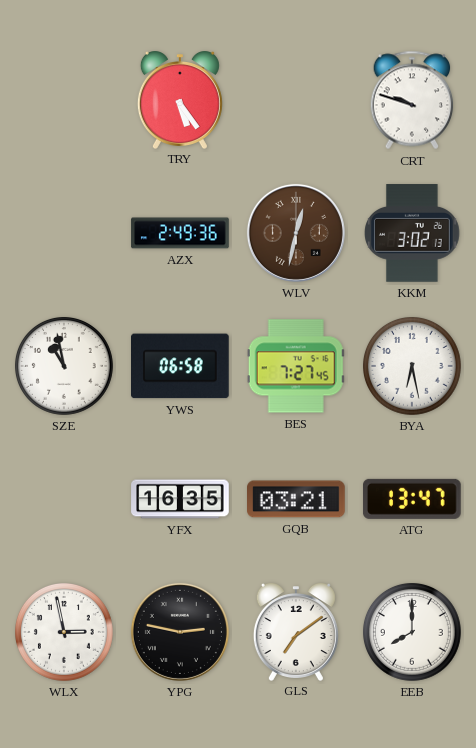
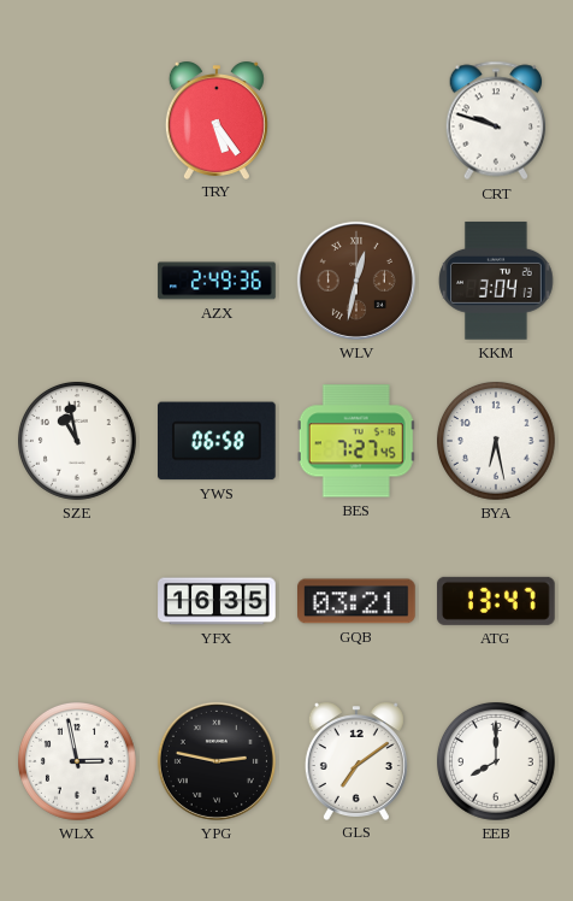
KKM: 3:02 -> 3:04 (496, 281)
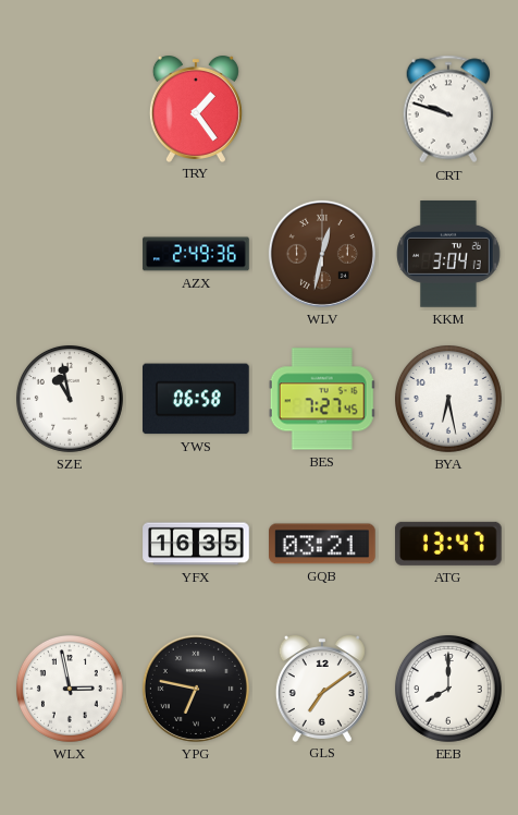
TRY: 5:24 -> 1:24 (196, 109)
YPG: 2:47 -> 6:47 (196, 689)
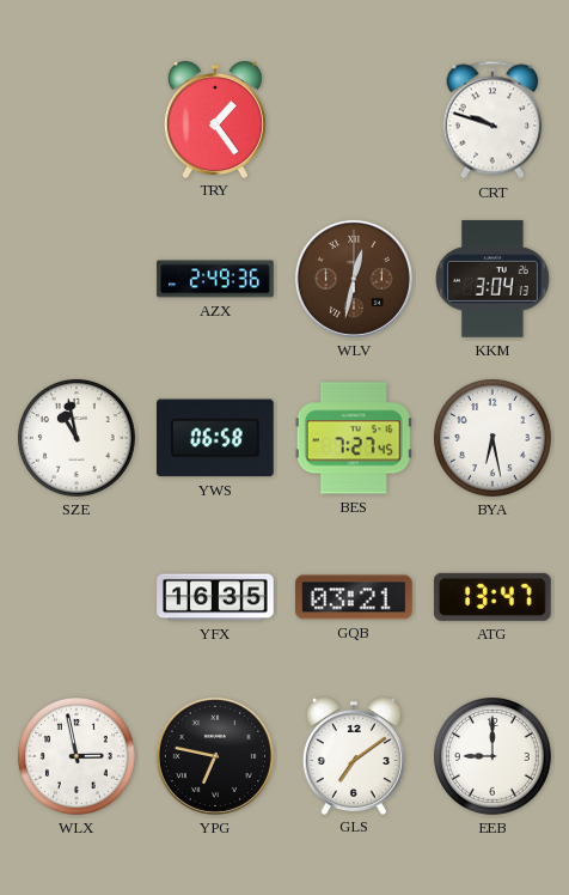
EEB: 8:00 -> 9:00 (494, 757)
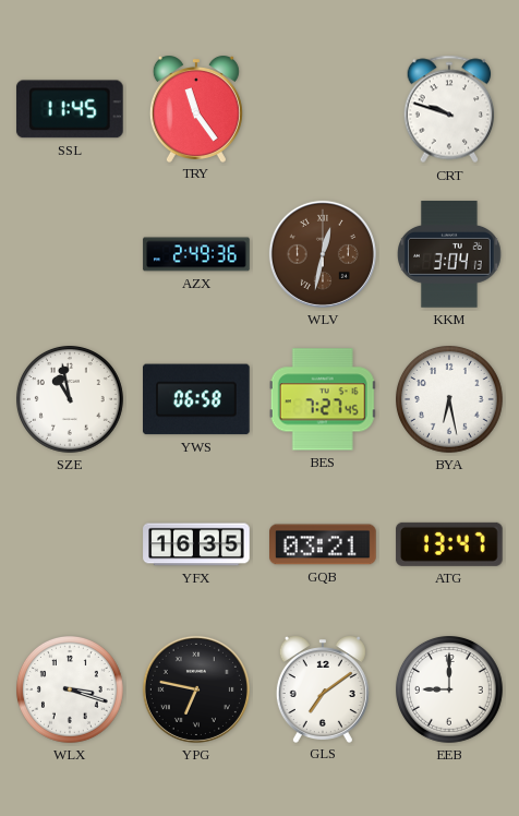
SSL: none -> 11:45 (70, 109)
TRY: 1:24 -> 11:24 (196, 109)
WLX: 2:58 -> 3:18 (71, 691)
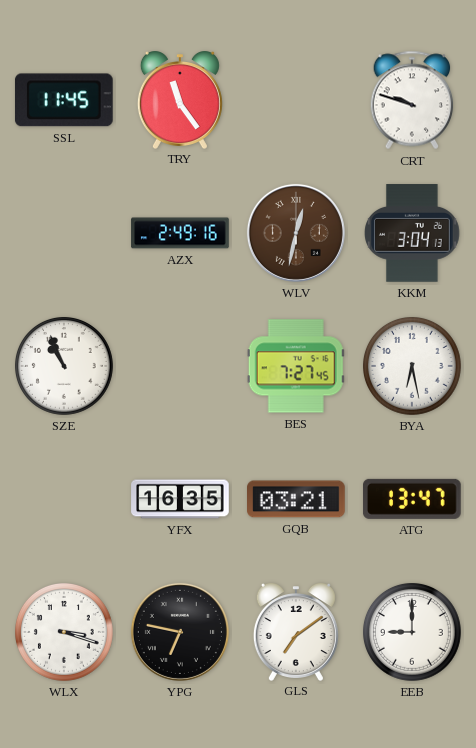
AZX: 2:49:36 -> 2:49:16 (180, 233)
SZE: 10:58 -> 10:56 (65, 367)
YWS: 06:58 -> none (197, 399)
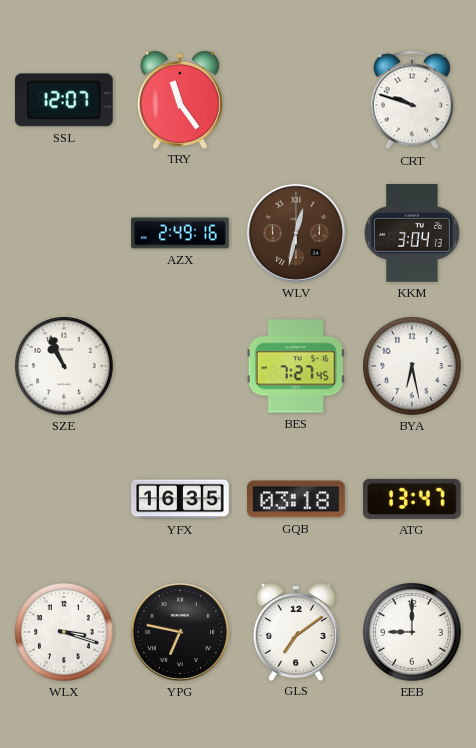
SSL: 11:45 -> 12:07 (64, 100)
GQB: 03:21 -> 03:18 (296, 499)
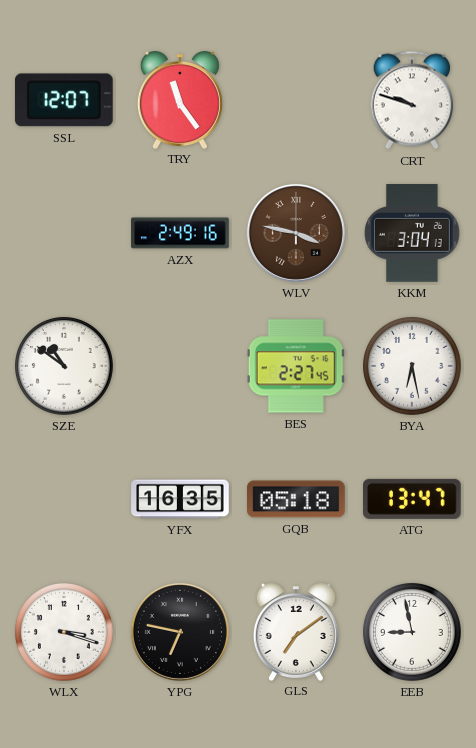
WLV: 12:32 -> 3:47 (296, 233)
SZE: 10:56 -> 10:51 (65, 367)
BES: 7:27 -> 2:27 (296, 366)
GQB: 03:18 -> 05:18 (296, 499)
EEB: 9:00 -> 8:58 (413, 633)
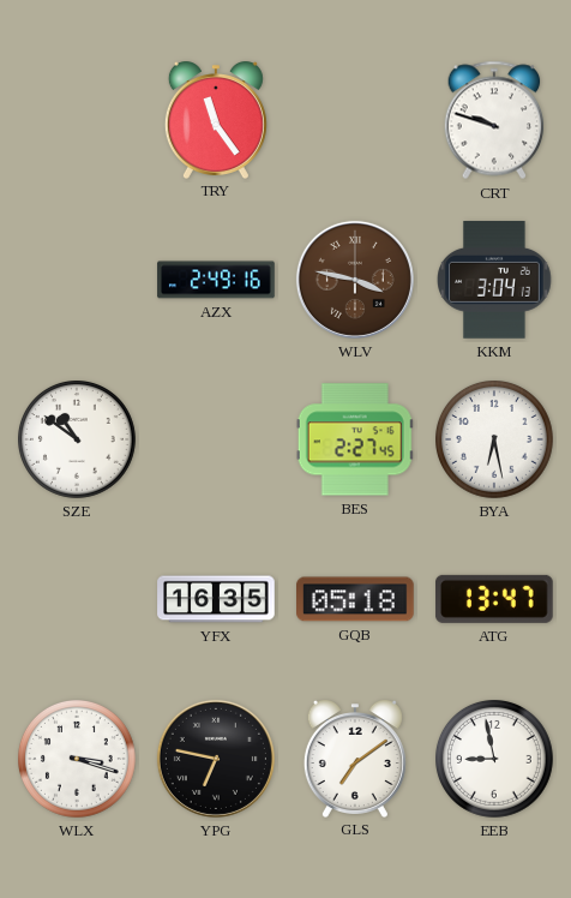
SSL: 12:07 -> none (64, 100)
